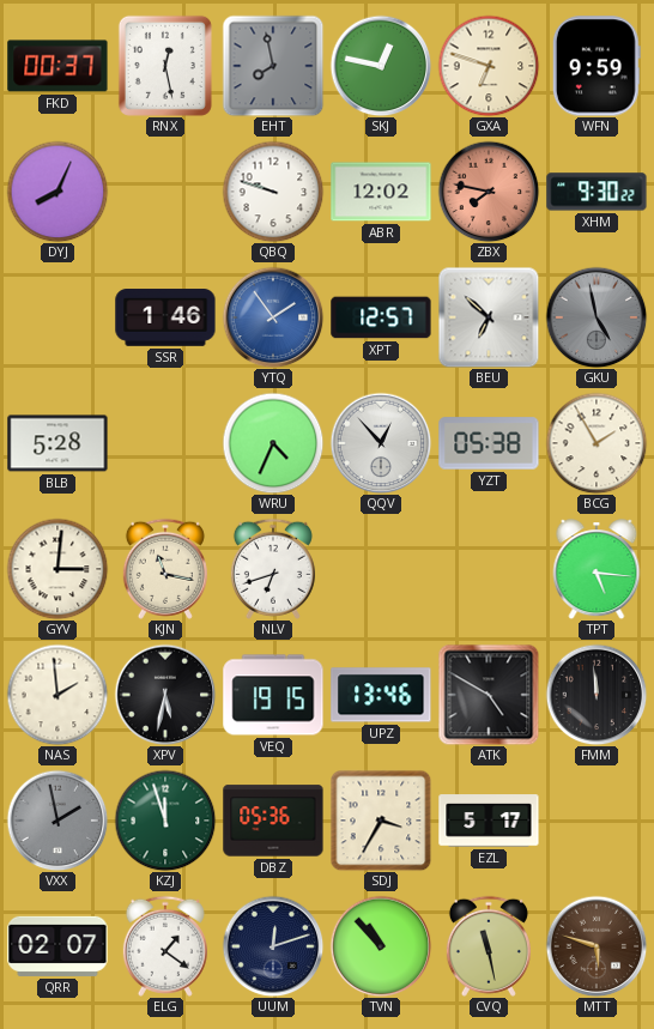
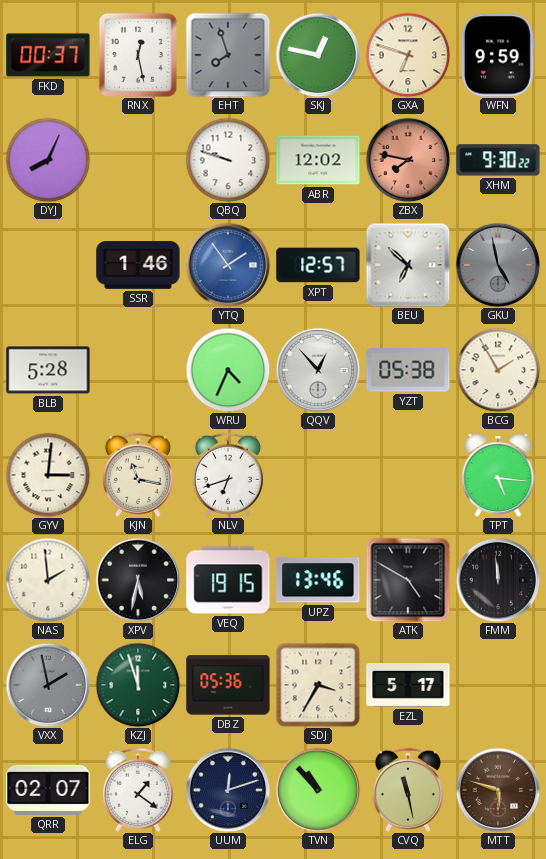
EHT: 7:58 -> 7:57 (228, 55)
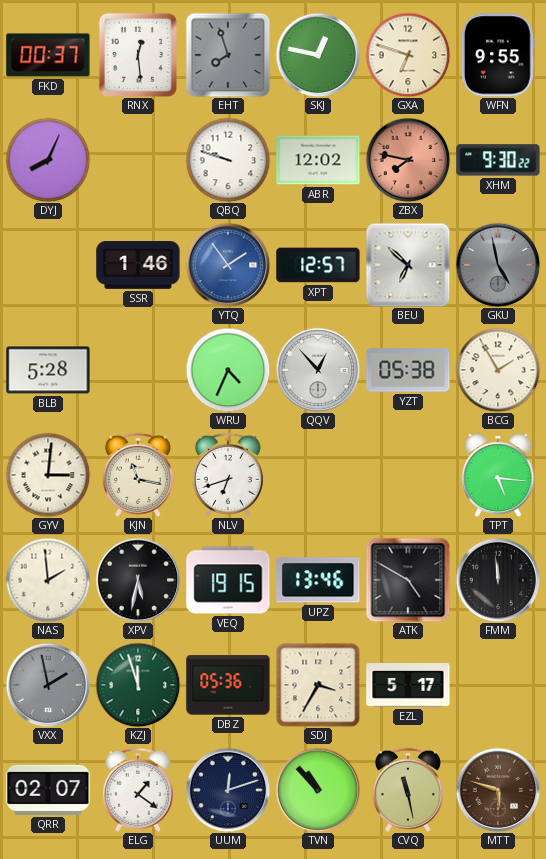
RNX: 12:28 -> 12:29 (138, 55)
WFN: 9:59 -> 9:55 (498, 55)
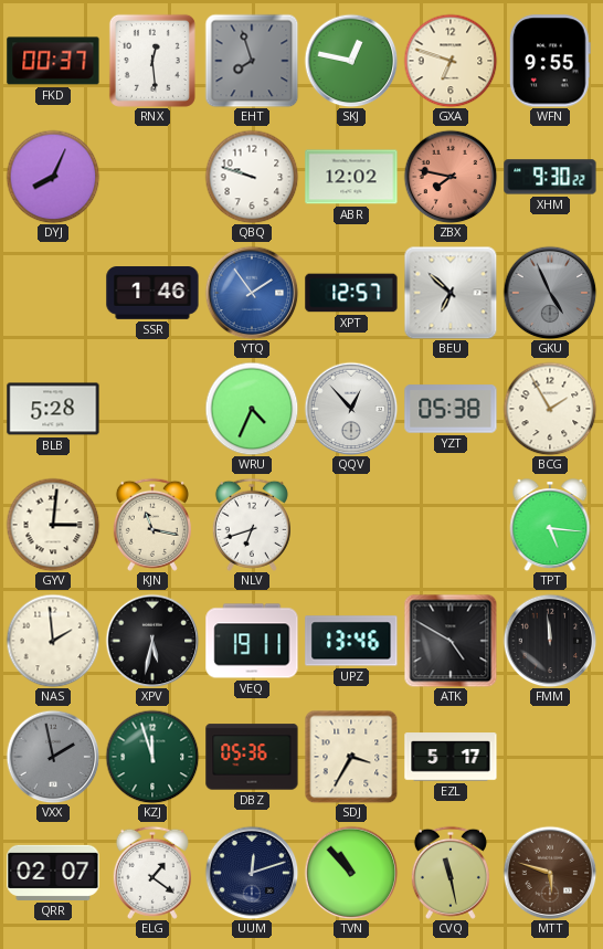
GKU: 4:58 -> 4:56 (550, 293)
VEQ: 19:15 -> 19:11 (252, 641)
